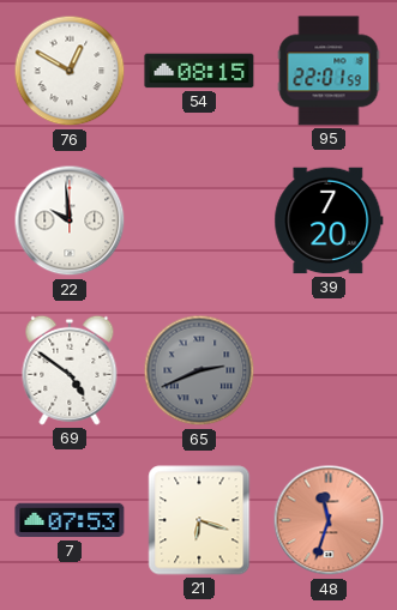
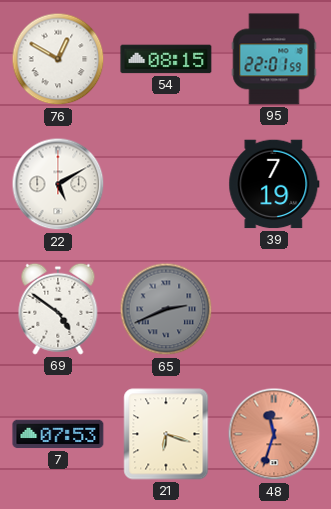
22: 9:59 -> 5:10 (58, 184)
39: 7:20 -> 7:19 (274, 184)
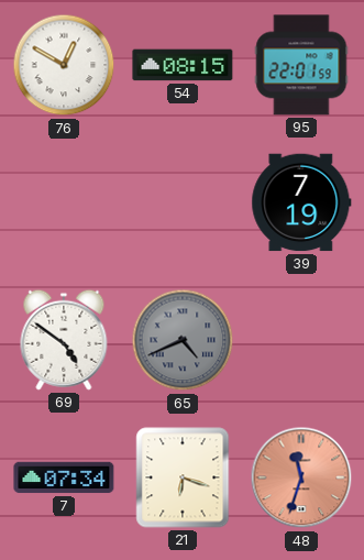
22: 5:10 -> none (58, 184)
65: 2:41 -> 4:41 (183, 340)
7: 07:53 -> 07:34 (64, 477)
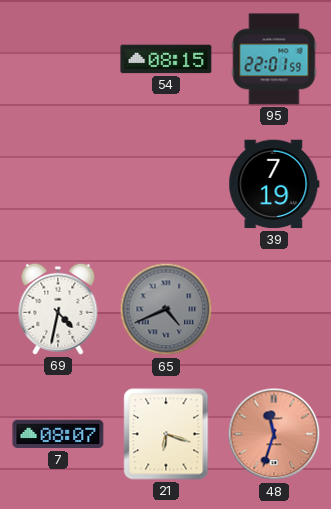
76: 12:50 -> none (64, 65)
69: 4:51 -> 4:32 (58, 309)
7: 07:34 -> 08:07 (58, 434)
